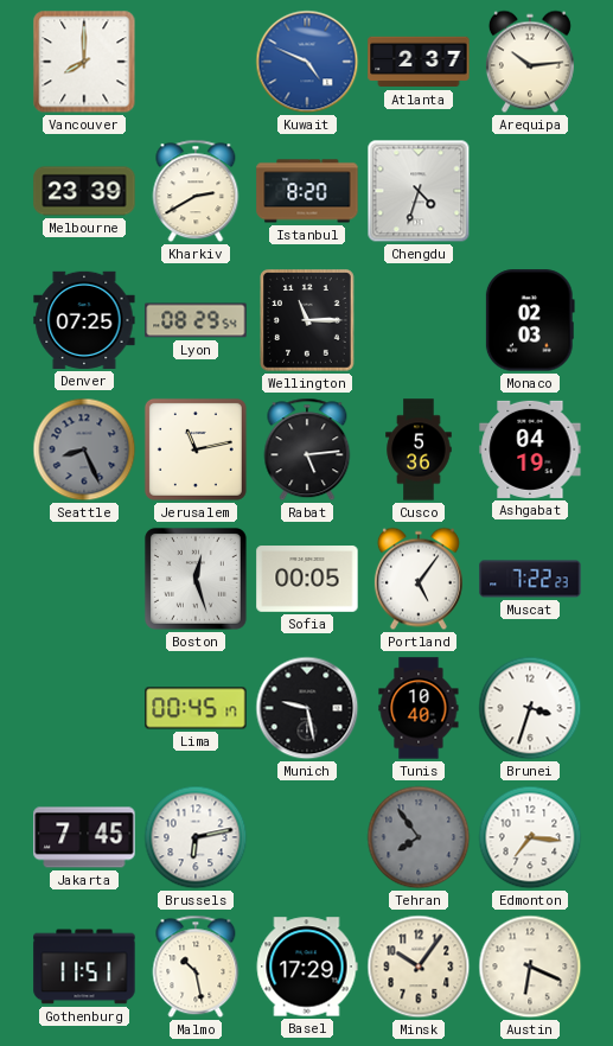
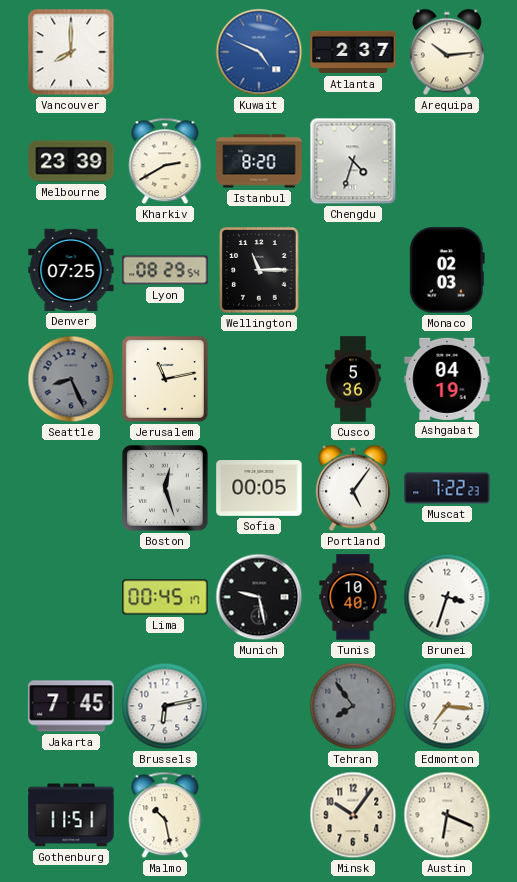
Rabat: 5:14 -> none (307, 449)
Basel: 17:29 -> none (307, 967)
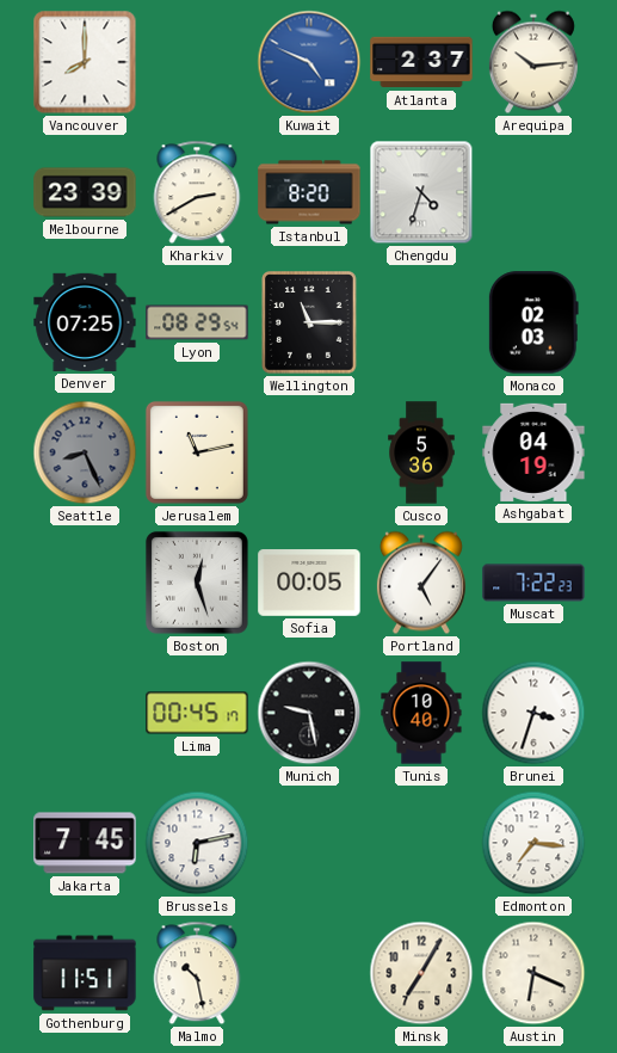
Tehran: 7:54 -> none (353, 706)
Minsk: 10:06 -> 7:05 (421, 973)
